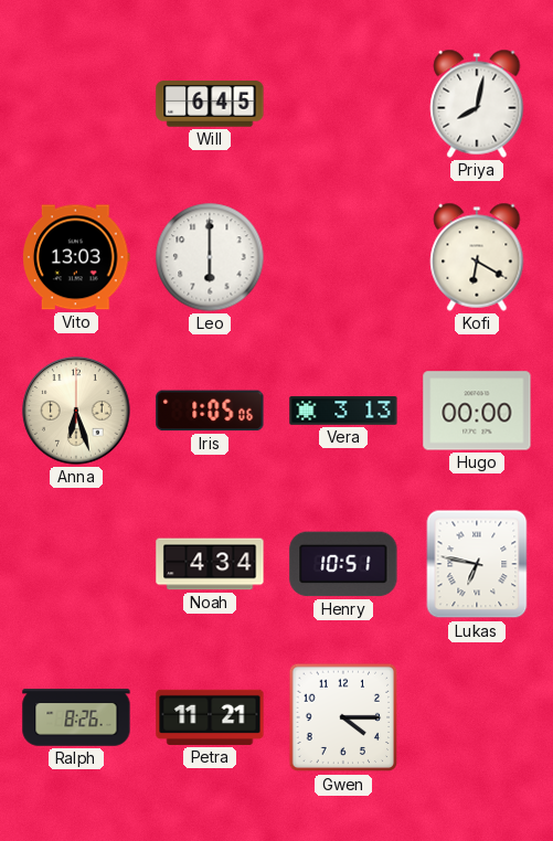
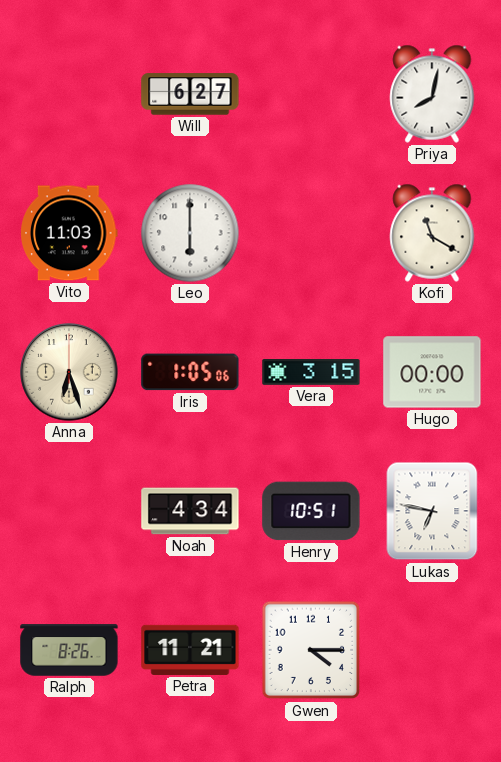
Will: 6:45 -> 6:27 (190, 94)
Vito: 13:03 -> 11:03 (69, 233)
Kofi: 6:20 -> 11:20 (432, 233)
Vera: 3:13 -> 3:15 (311, 372)
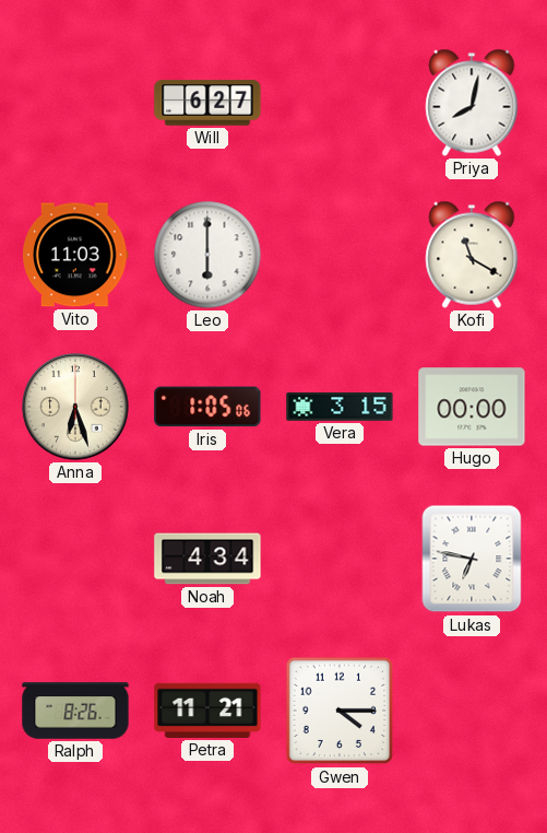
Henry: 10:51 -> none (311, 511)
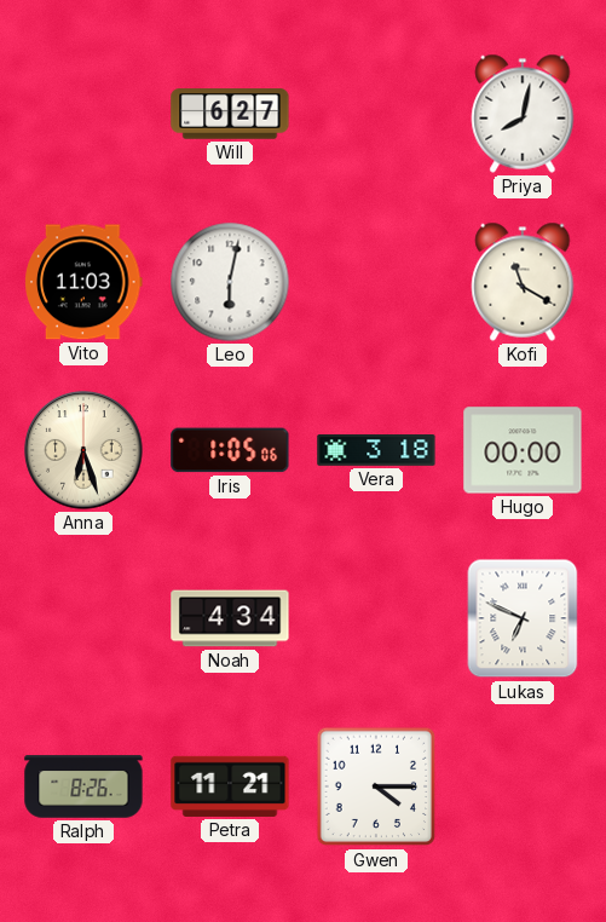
Leo: 6:00 -> 6:02 (230, 282)
Vera: 3:15 -> 3:18 (376, 450)
Lukas: 6:47 -> 6:49 (523, 618)
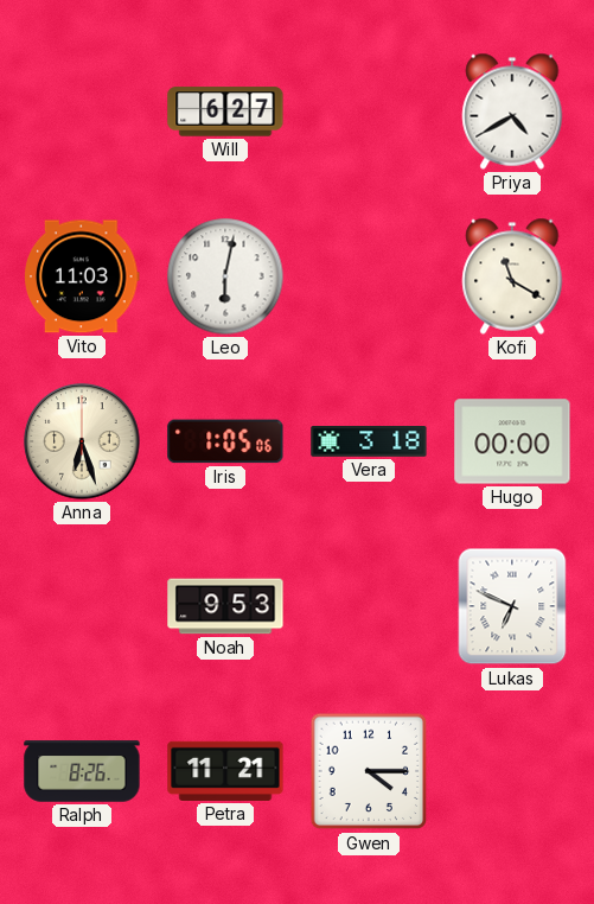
Priya: 8:02 -> 4:40 (512, 112)
Noah: 4:34 -> 9:53 (225, 606)
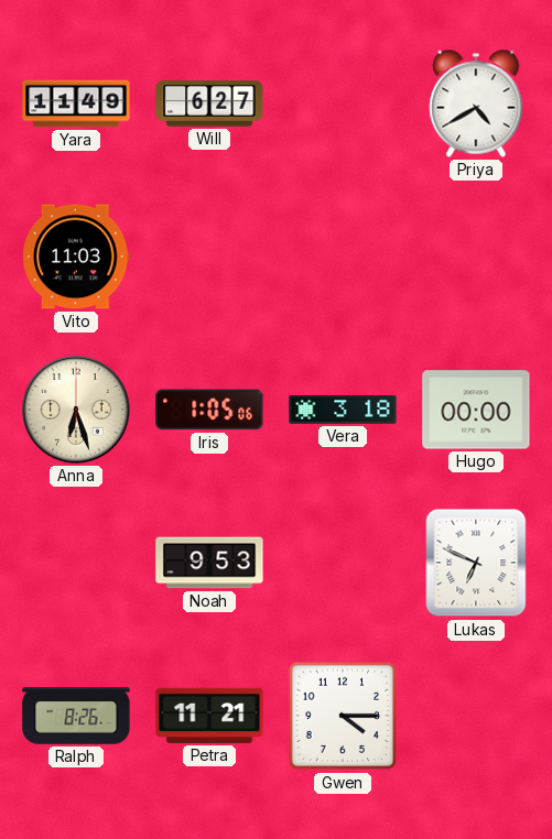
Yara: none -> 11:49 (76, 103)
Leo: 6:02 -> none (225, 276)
Kofi: 11:20 -> none (512, 276)
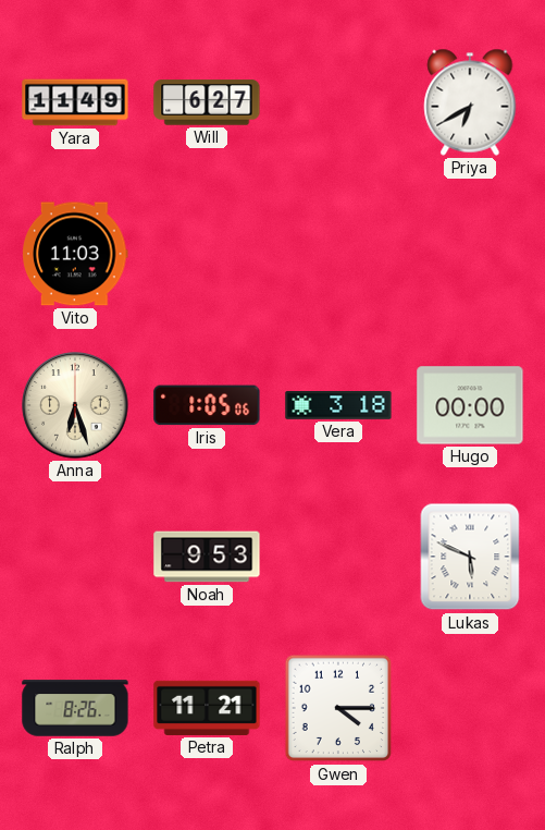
Priya: 4:40 -> 6:40 (470, 102)
Lukas: 6:49 -> 5:49 (470, 557)
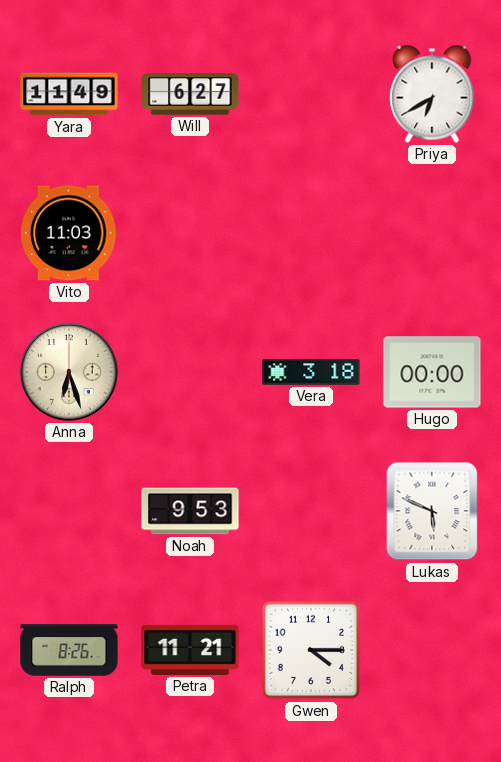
Iris: 1:05 -> none (207, 405)
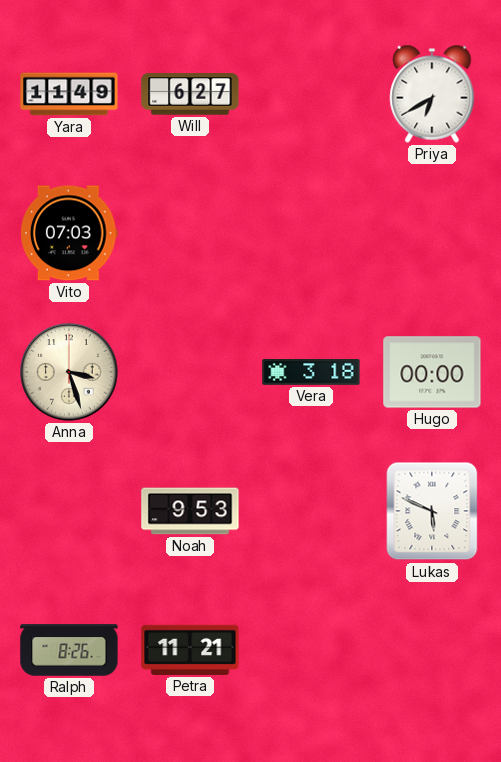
Vito: 11:03 -> 07:03 (69, 233)
Anna: 6:27 -> 3:27 (69, 372)
Gwen: 4:15 -> none (311, 650)
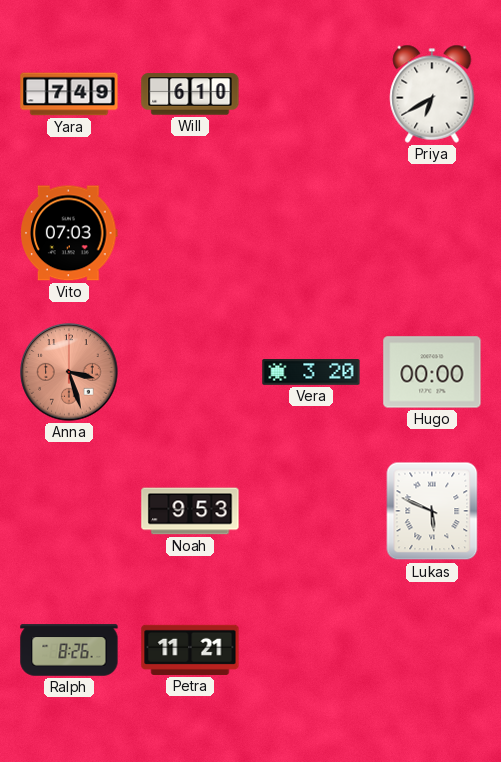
Yara: 11:49 -> 7:49 (69, 94)
Will: 6:27 -> 6:10 (190, 94)
Anna dial: cream -> salmon (69, 372)
Vera: 3:18 -> 3:20 (311, 372)
